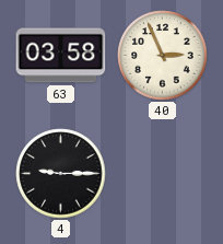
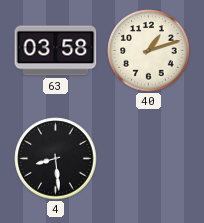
40: 2:56 -> 1:12 (149, 51)
4: 9:15 -> 8:29 (56, 159)
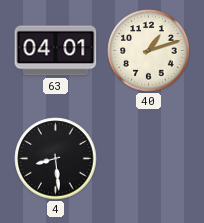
63: 03:58 -> 04:01 (56, 51)
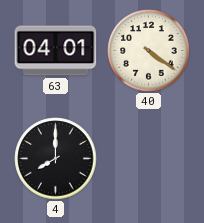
40: 1:12 -> 4:21 (149, 51)
4: 8:29 -> 8:00 (56, 159)
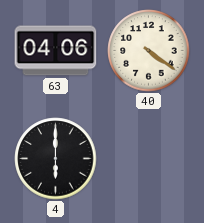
63: 04:01 -> 04:06 (56, 51)
4: 8:00 -> 6:00 (56, 159)
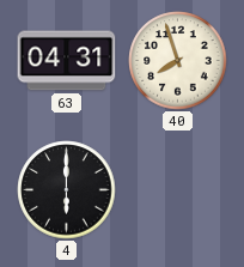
63: 04:06 -> 04:31 (67, 61)
40: 4:21 -> 7:57 (178, 61)
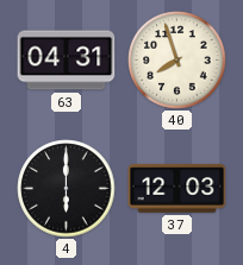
37: none -> 12:03 (177, 189)
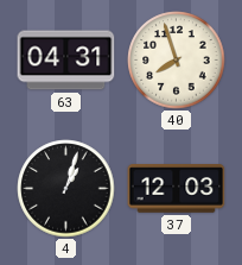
4: 6:00 -> 1:03 (66, 189)
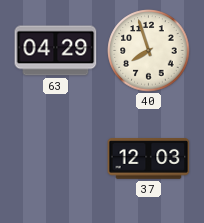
63: 04:31 -> 04:29 (56, 51)
4: 1:03 -> none (66, 189)
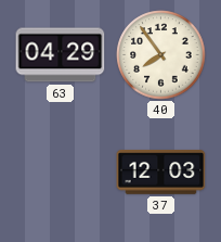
40: 7:57 -> 7:54 (161, 55)
